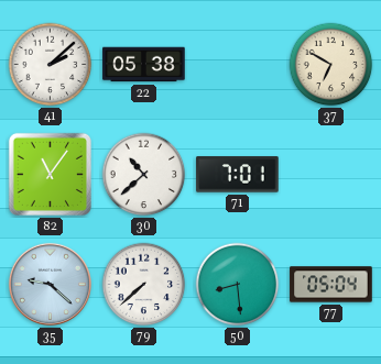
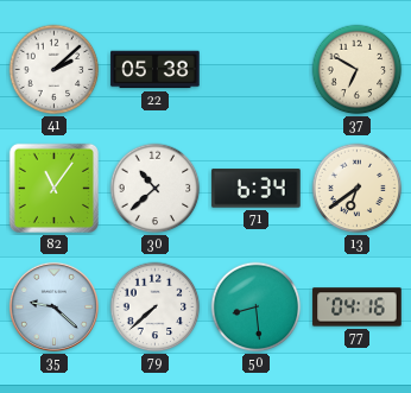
71: 7:01 -> 6:34 (257, 189)
13: none -> 6:39 (358, 189)
77: 05:04 -> 04:16 (358, 308)
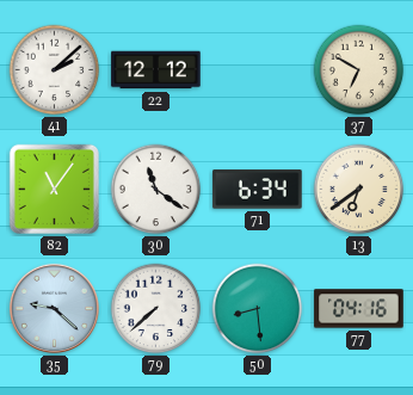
22: 05:38 -> 12:12 (156, 70)
30: 10:38 -> 11:21 (156, 190)
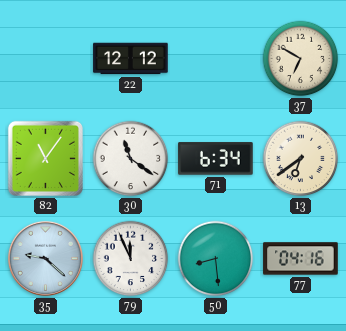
41: 2:08 -> none (55, 70)
79: 7:38 -> 11:56 (131, 259)
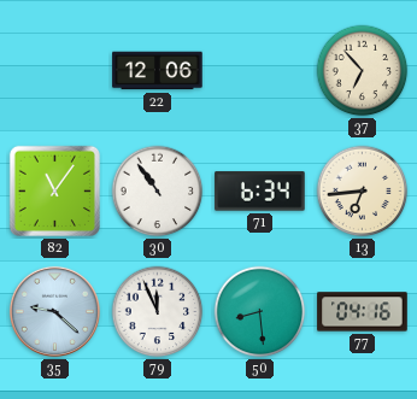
22: 12:12 -> 12:06 (158, 71)
37: 6:50 -> 6:53 (363, 71)
30: 11:21 -> 10:54 (158, 192)
13: 6:39 -> 6:44 (363, 192)
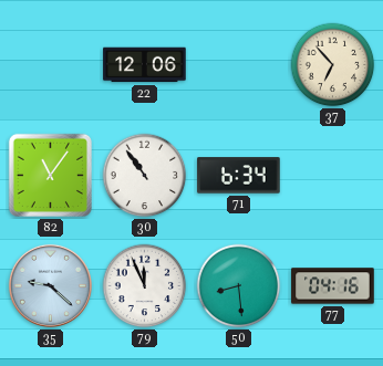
13: 6:44 -> none (363, 192)
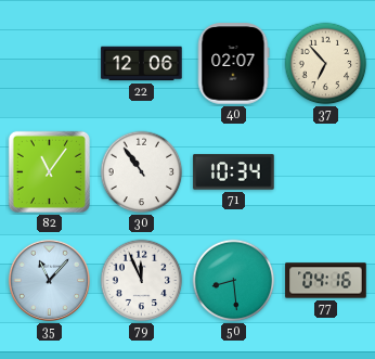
40: none -> 02:07 (233, 64)
71: 6:34 -> 10:34 (234, 172)
35: 9:22 -> 11:07 (49, 280)
